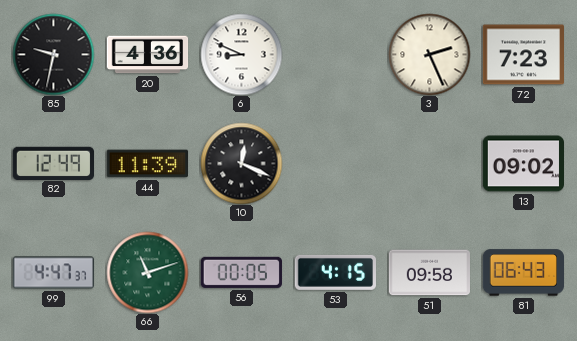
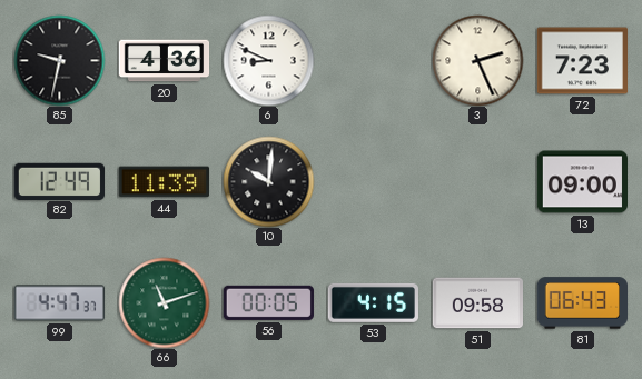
10: 12:19 -> 10:01 (268, 181)
13: 09:02 -> 09:00 (582, 182)
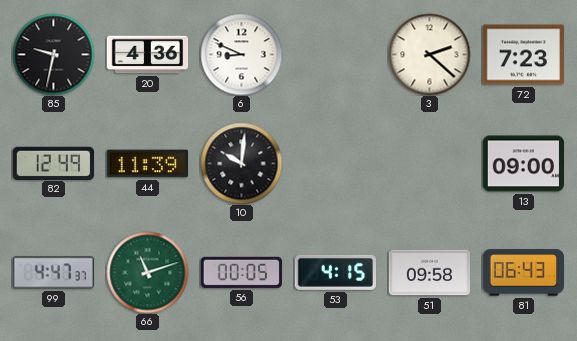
3: 2:26 -> 2:22 (429, 54)
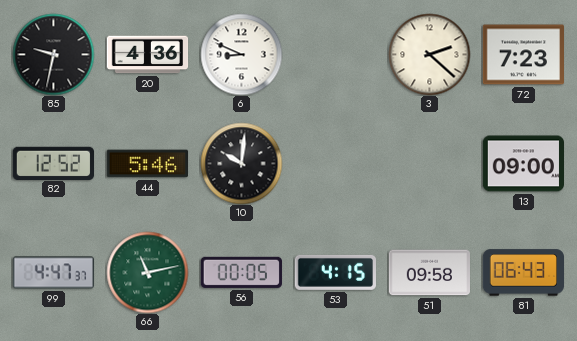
82: 12:49 -> 12:52 (53, 163)
44: 11:39 -> 5:46 (147, 164)
66: 11:12 -> 11:13 (147, 272)
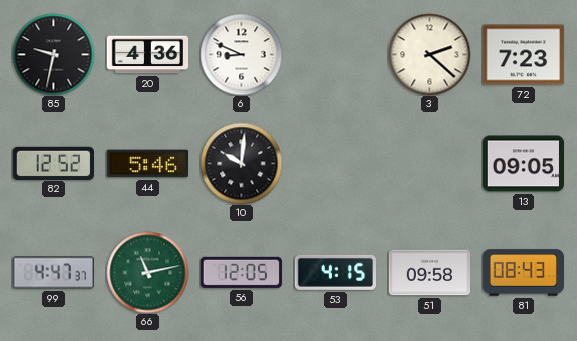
13: 09:00 -> 09:05 (523, 164)
56: 00:05 -> 12:05 (241, 272)
81: 06:43 -> 08:43 (523, 273)
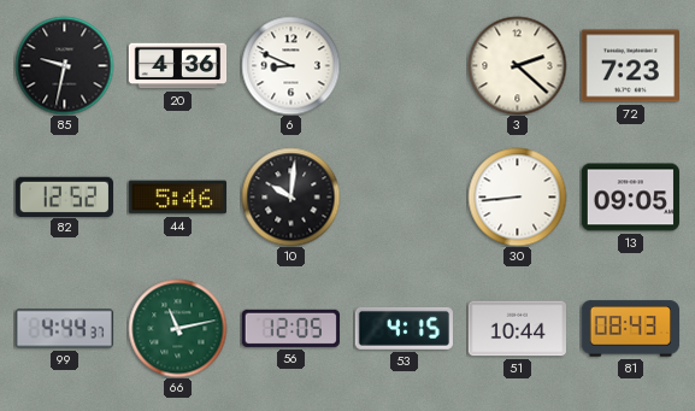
30: none -> 8:44 (517, 196)
99: 4:47 -> 4:44 (64, 329)
51: 09:58 -> 10:44 (517, 329)
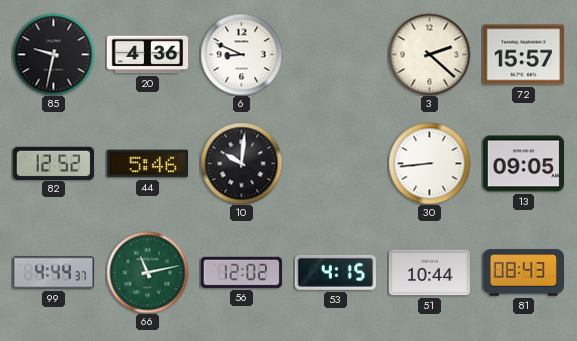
72: 7:23 -> 15:57 (523, 55)
56: 12:05 -> 12:02 (241, 272)
